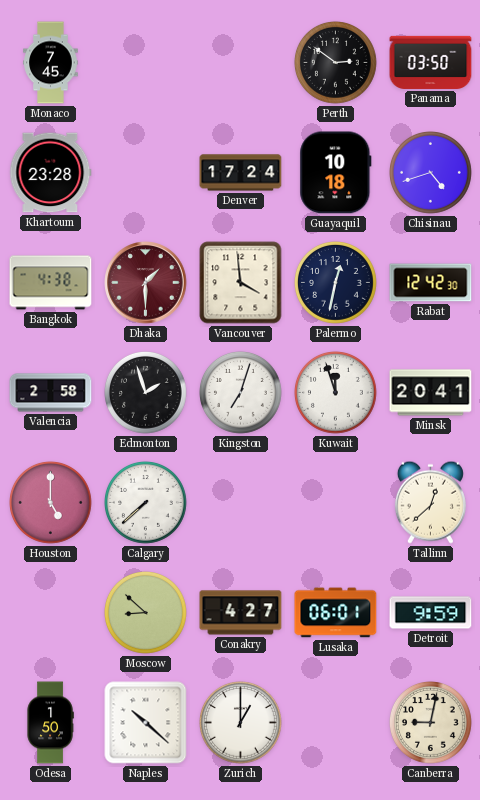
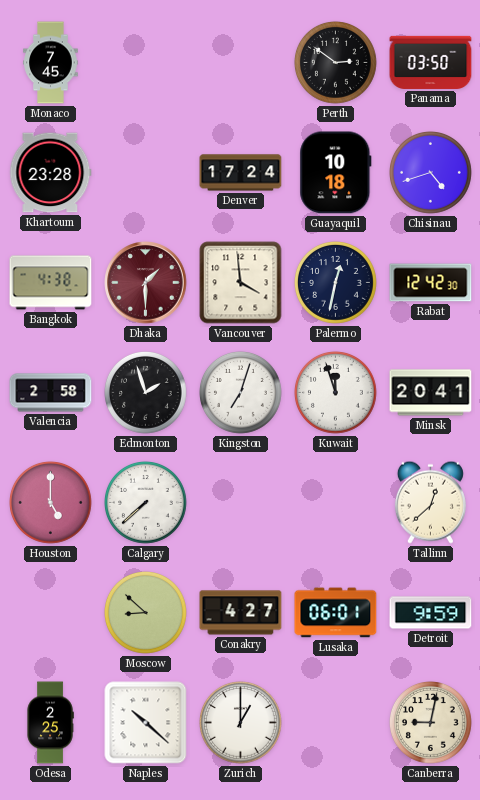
Odesa: 1:50 -> 2:25 (50, 723)
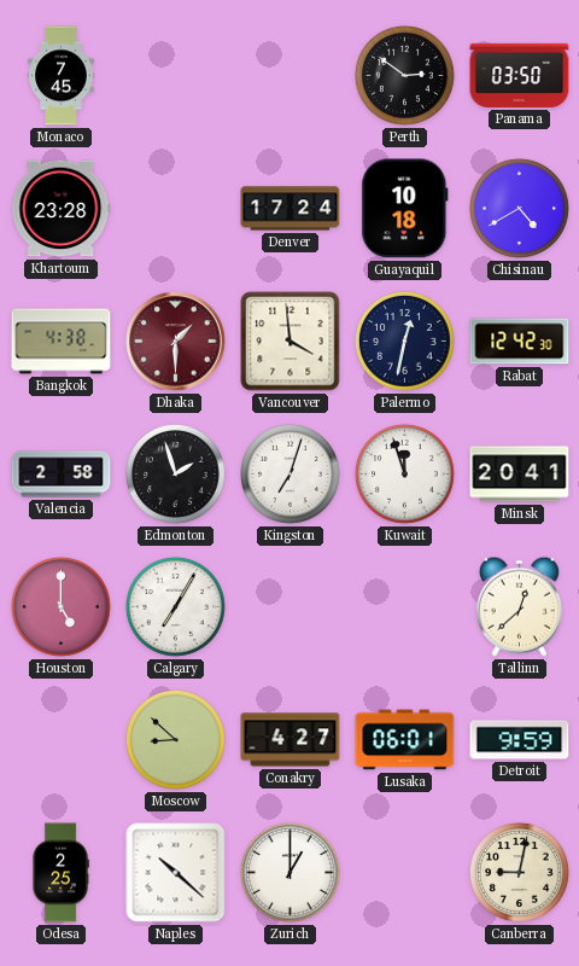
Chisinau: 4:42 -> 4:40 (520, 209)
Calgary: 7:38 -> 7:05 (176, 607)
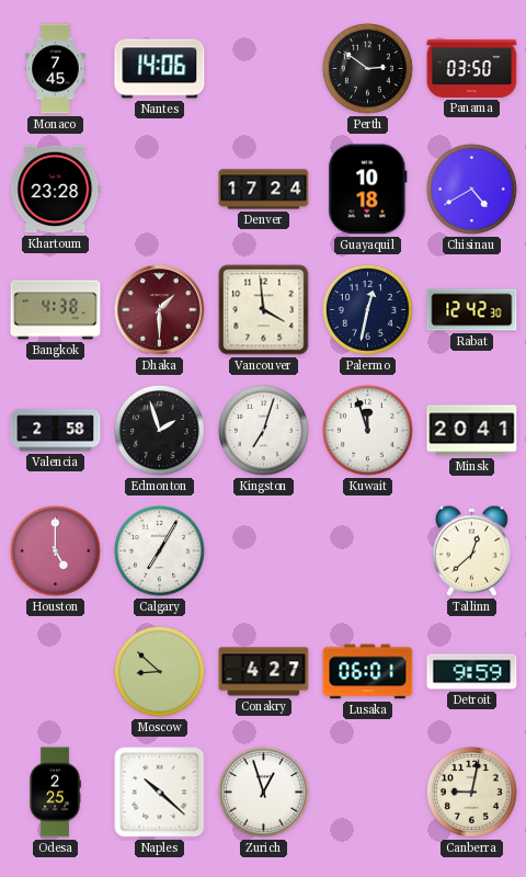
Nantes: none -> 14:06 (160, 69)
Zurich: 1:00 -> 12:57 (264, 793)
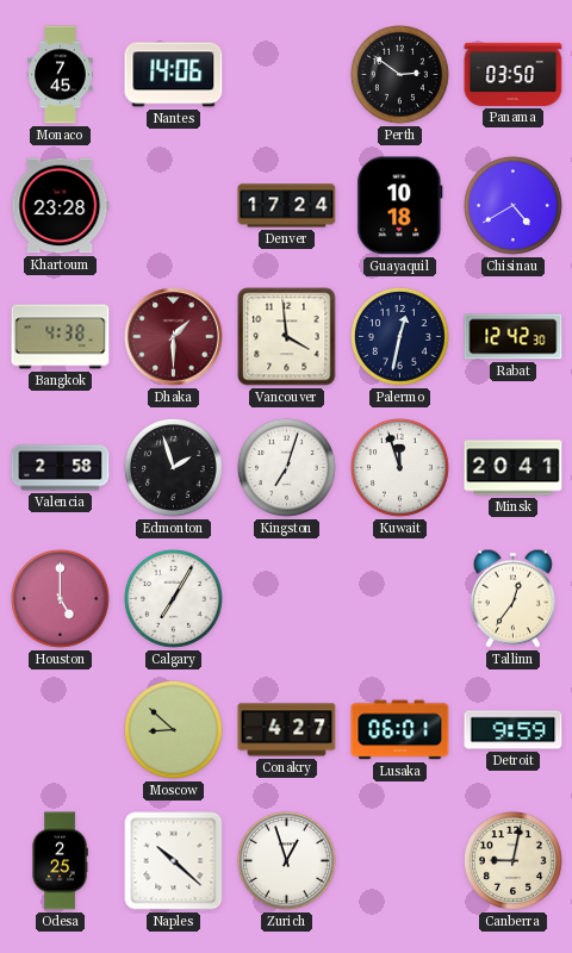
Tallinn: 12:38 -> 12:36 (512, 598)
